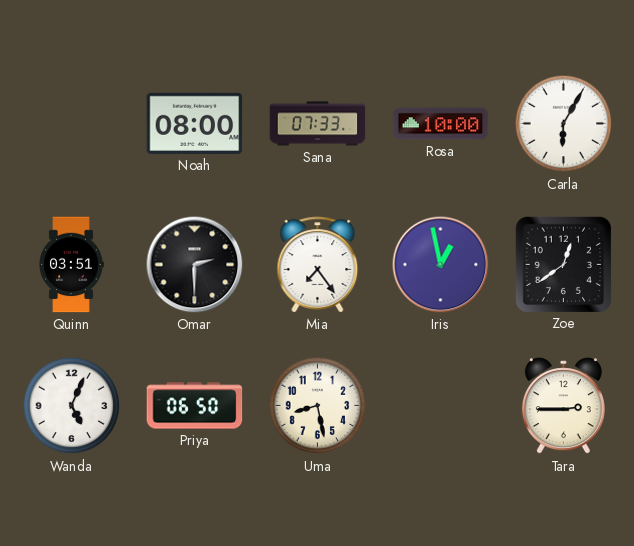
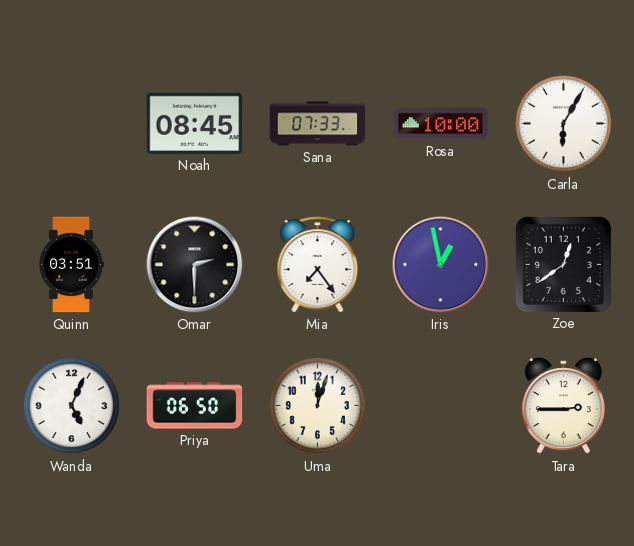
Noah: 08:00 -> 08:45 (195, 123)
Uma: 8:28 -> 12:03 (318, 406)
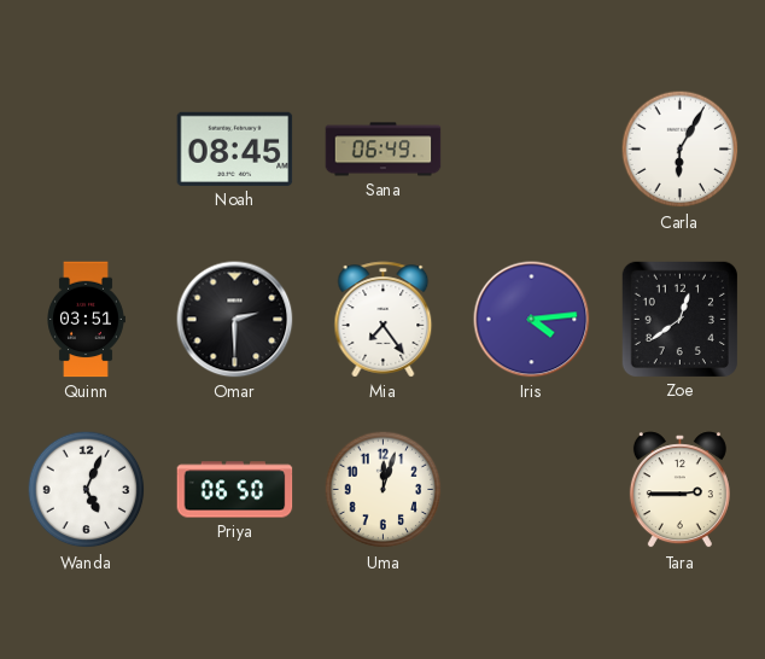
Sana: 07:33 -> 06:49 (384, 150)
Rosa: 10:00 -> none (441, 124)
Iris: 12:58 -> 4:14 (532, 320)
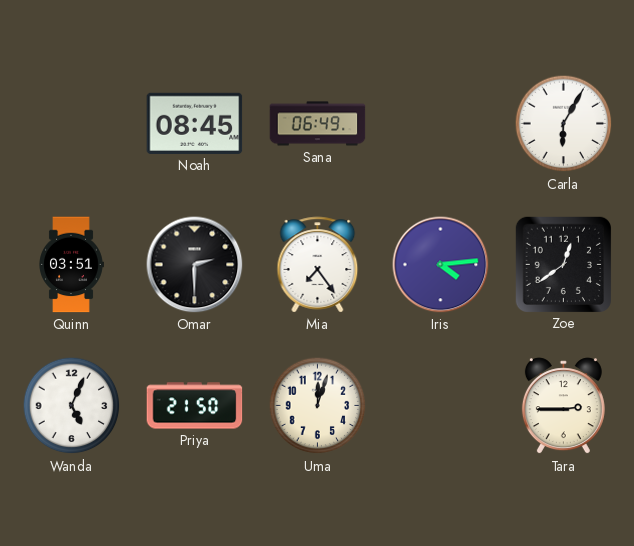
Priya: 06:50 -> 21:50 (195, 406)
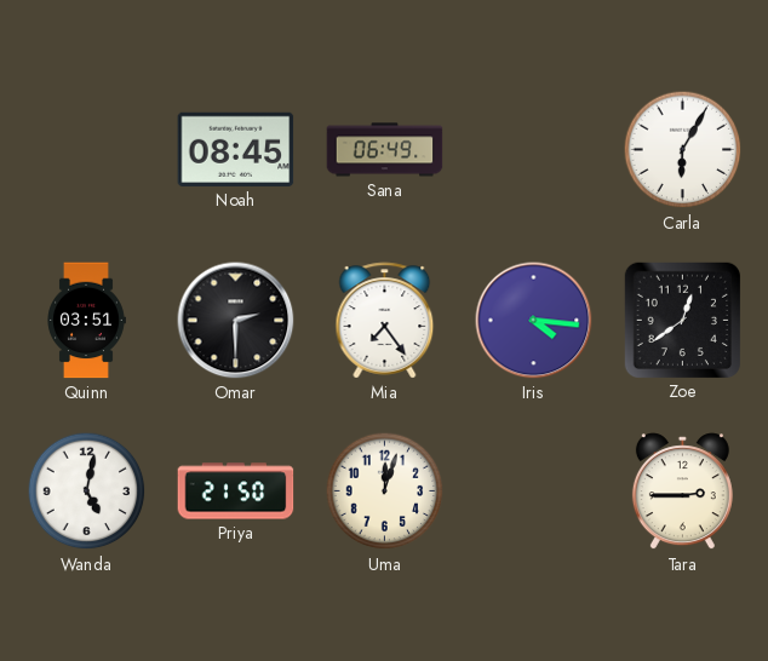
Iris: 4:14 -> 4:16 (534, 321)
Wanda: 5:04 -> 5:02 (87, 492)
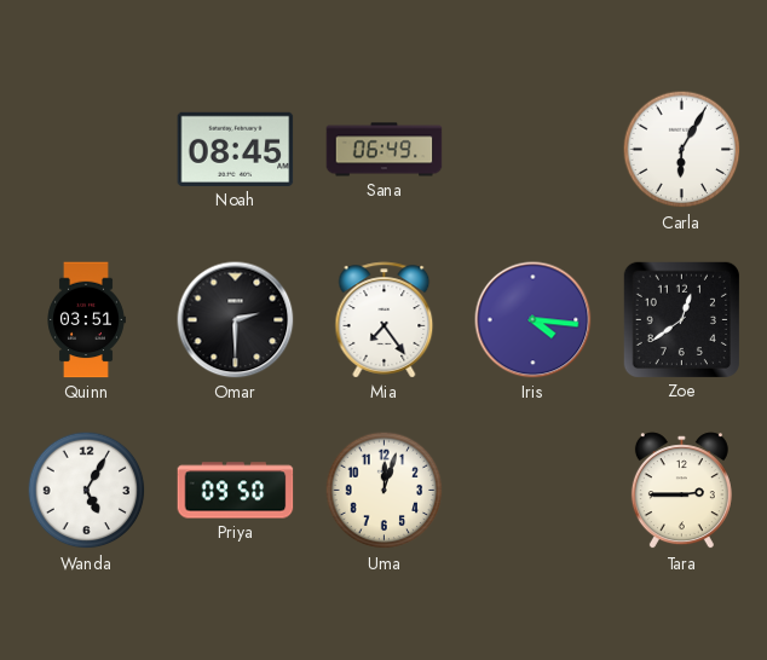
Wanda: 5:02 -> 5:05 (87, 491)
Priya: 21:50 -> 09:50 (236, 491)
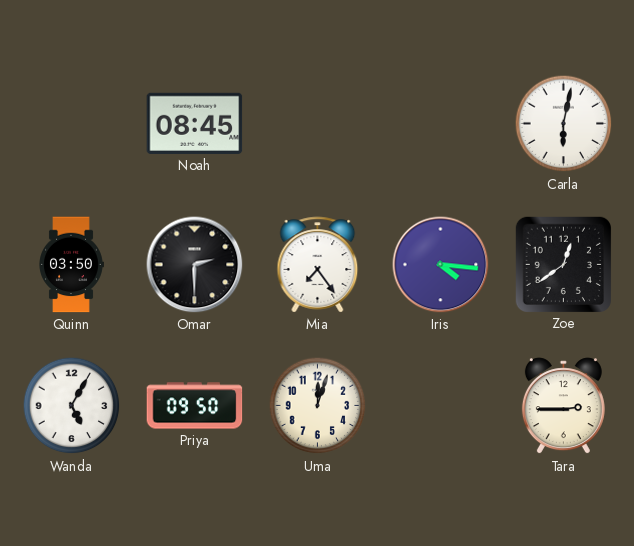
Sana: 06:49 -> none (385, 150)
Carla: 6:05 -> 6:02 (564, 124)
Quinn: 03:51 -> 03:50 (71, 265)
